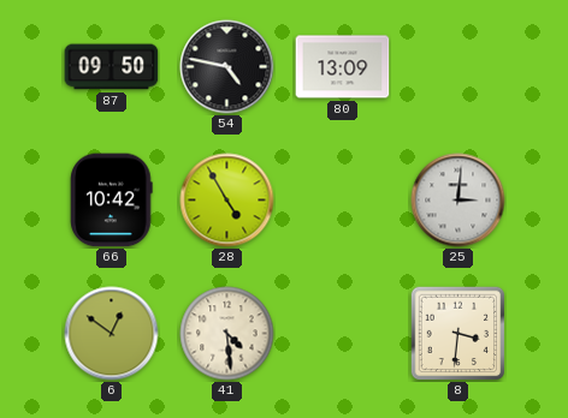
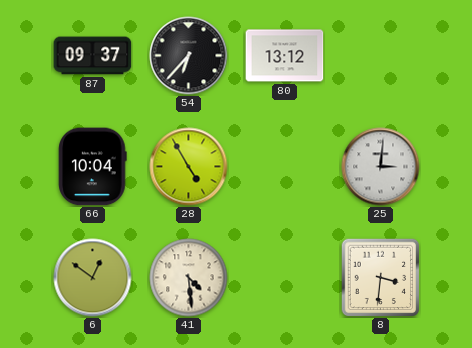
87: 09:50 -> 09:37 (93, 56)
54: 4:47 -> 6:37 (189, 56)
80: 13:09 -> 13:12 (285, 56)
66: 10:42 -> 10:04 (93, 167)
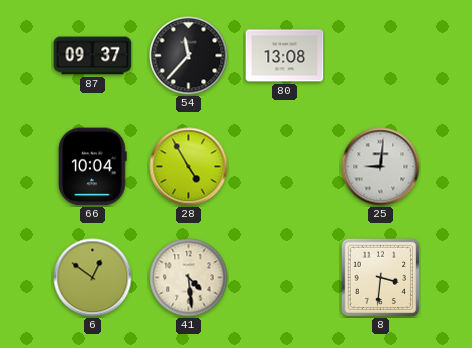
54: 6:37 -> 11:37 (189, 56)
80: 13:12 -> 13:08 (285, 56)
25: 3:01 -> 9:01 (381, 167)
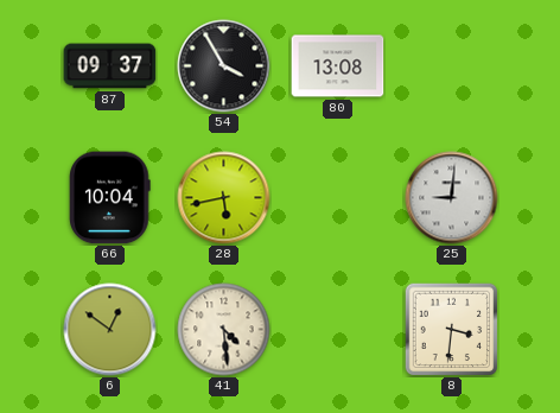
54: 11:37 -> 3:55 (224, 66)
28: 4:55 -> 5:43 (224, 198)
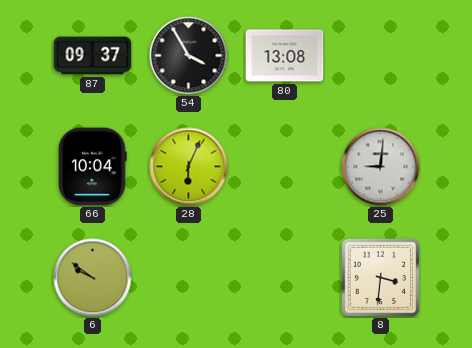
28: 5:43 -> 6:04 (189, 167)
6: 12:51 -> 9:51 (93, 278)
41: 4:29 -> none (224, 330)
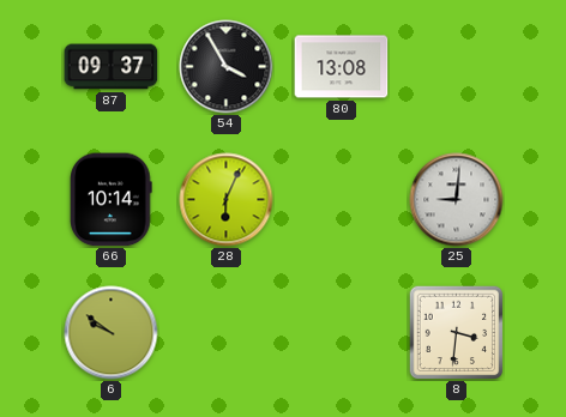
66: 10:04 -> 10:14 (112, 200)
